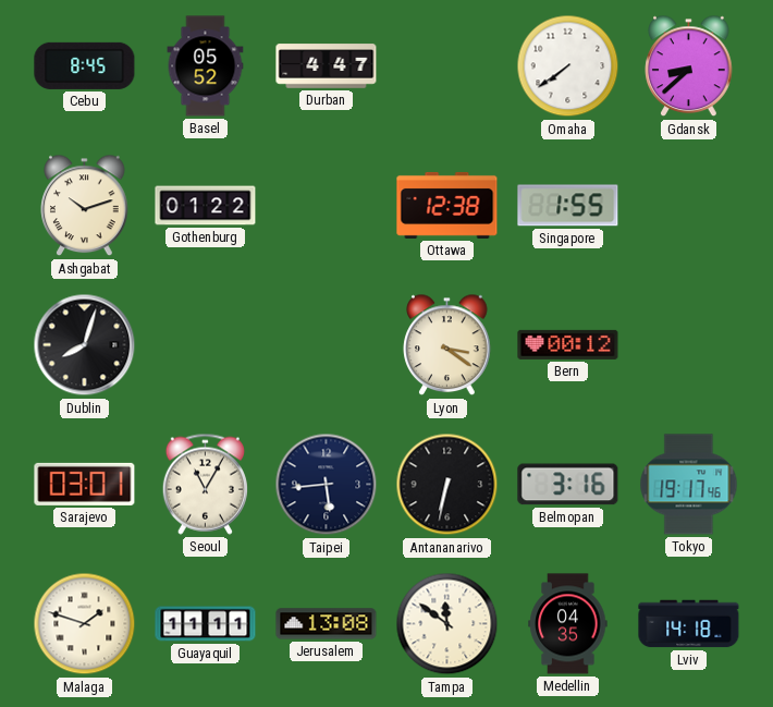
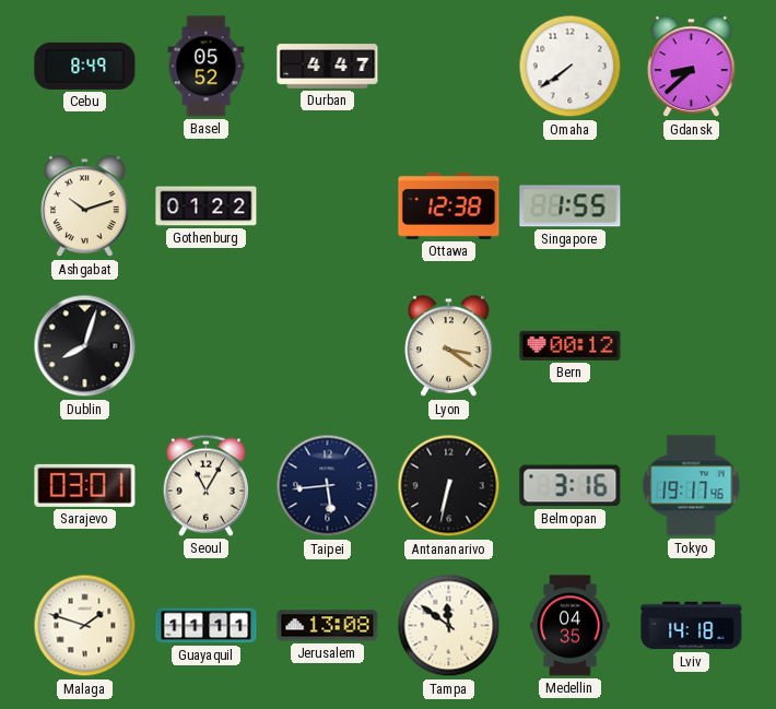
Cebu: 8:45 -> 8:49 (85, 66)
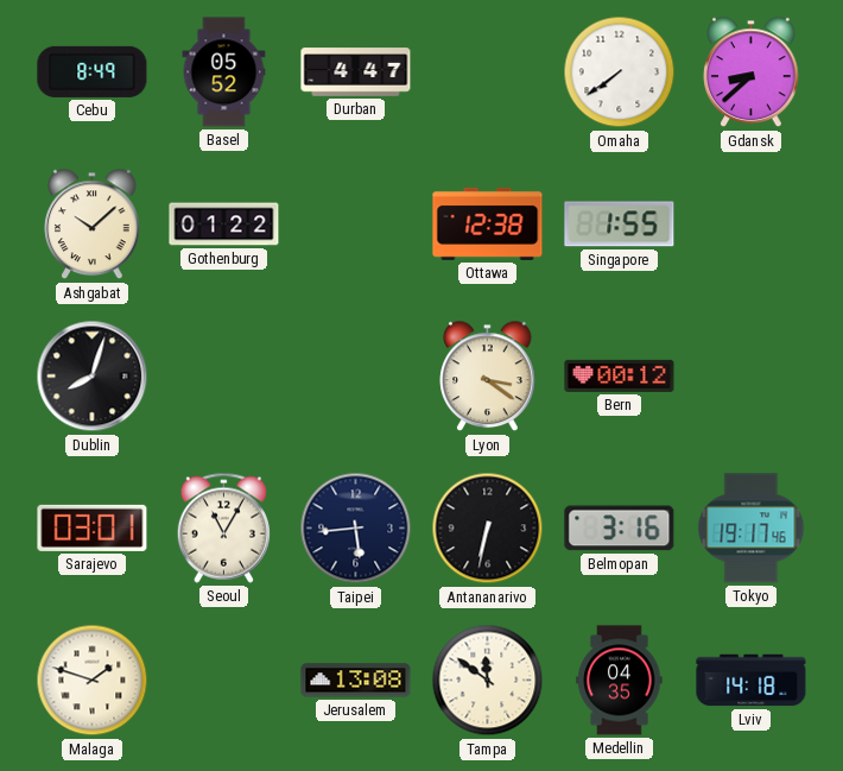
Ashgabat: 10:12 -> 10:08 (93, 225)
Guayaquil: 11:11 -> none (207, 626)
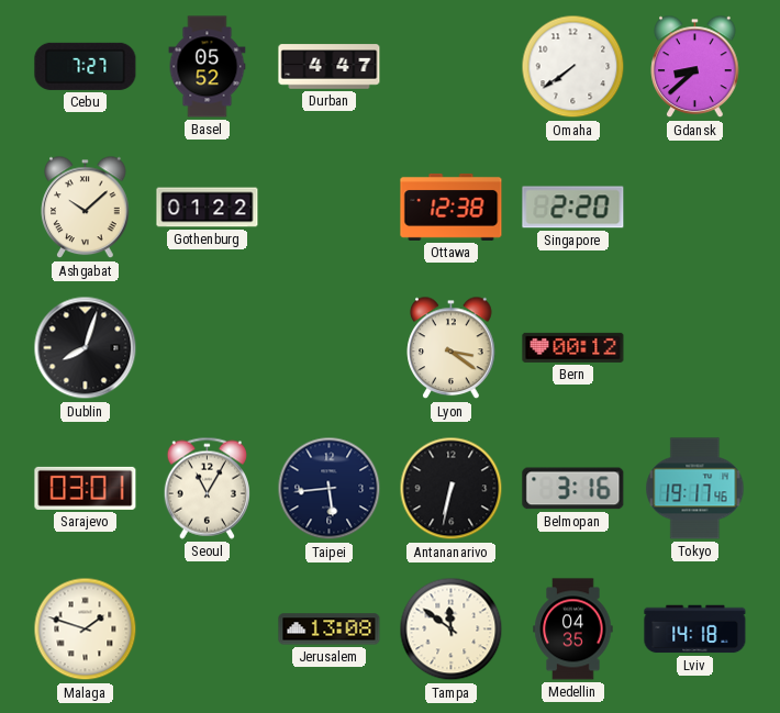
Cebu: 8:49 -> 7:27 (86, 66)
Singapore: 1:55 -> 2:20 (573, 208)
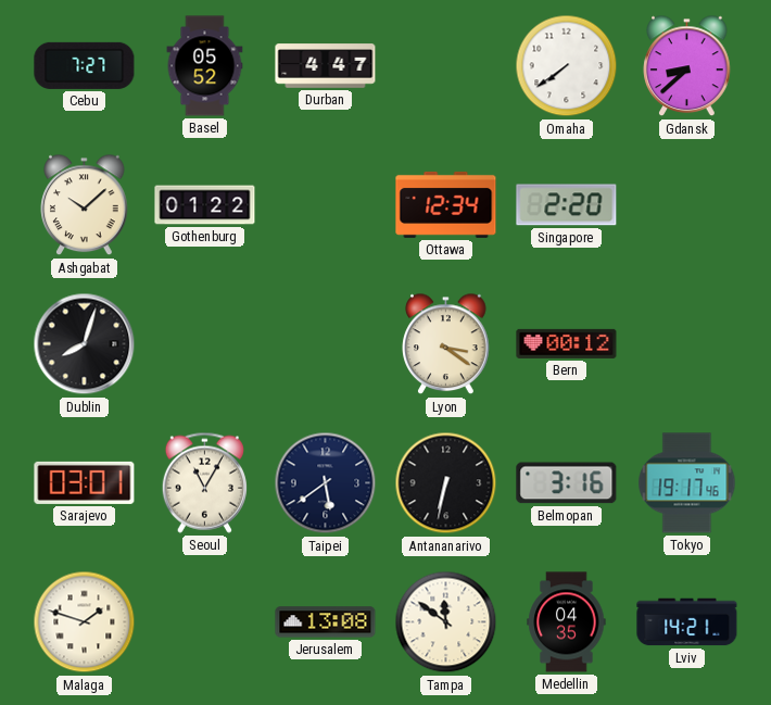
Ottawa: 12:38 -> 12:34 (446, 204)
Taipei: 5:44 -> 5:39 (326, 483)
Lviv: 14:18 -> 14:21 (687, 622)
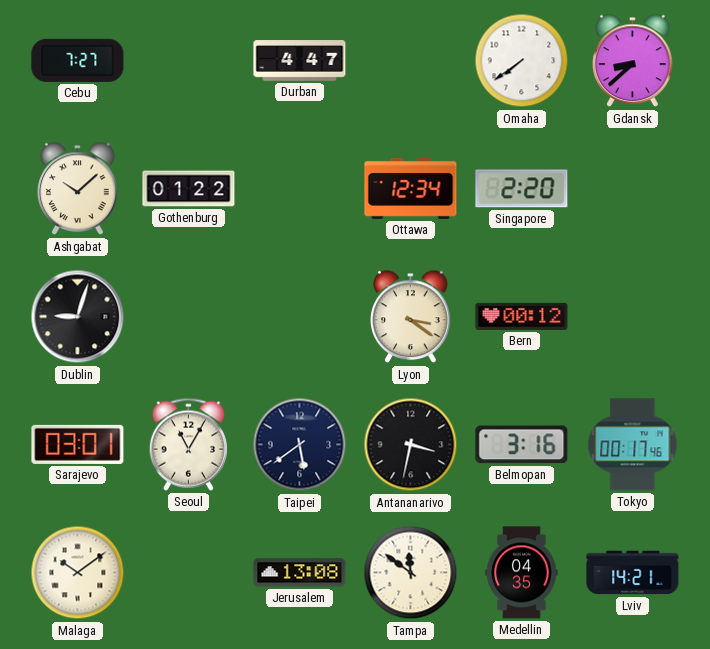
Basel: 05:52 -> none (205, 66)
Dublin: 8:03 -> 9:03 (78, 317)
Antananarivo: 6:32 -> 3:32 (411, 445)
Tokyo: 19:17 -> 00:17 (633, 445)
Malaga: 1:48 -> 10:09 (78, 573)
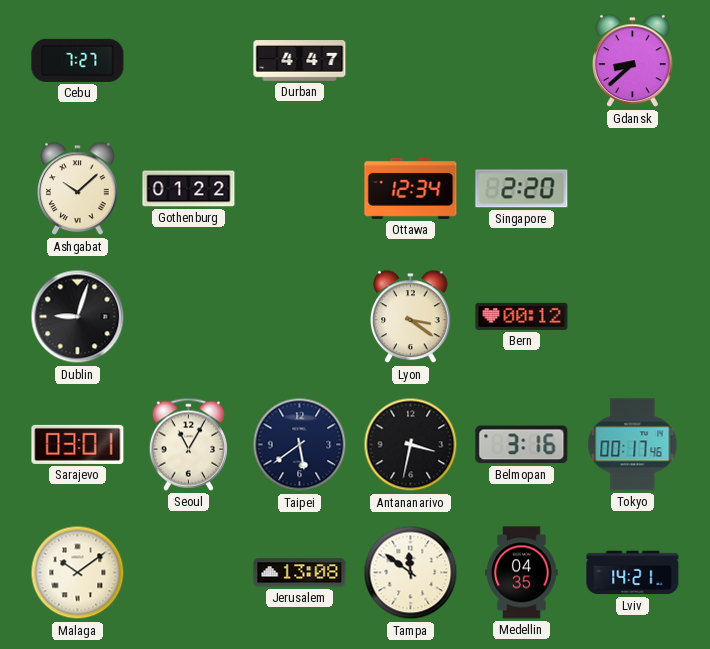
Omaha: 7:39 -> none (522, 61)
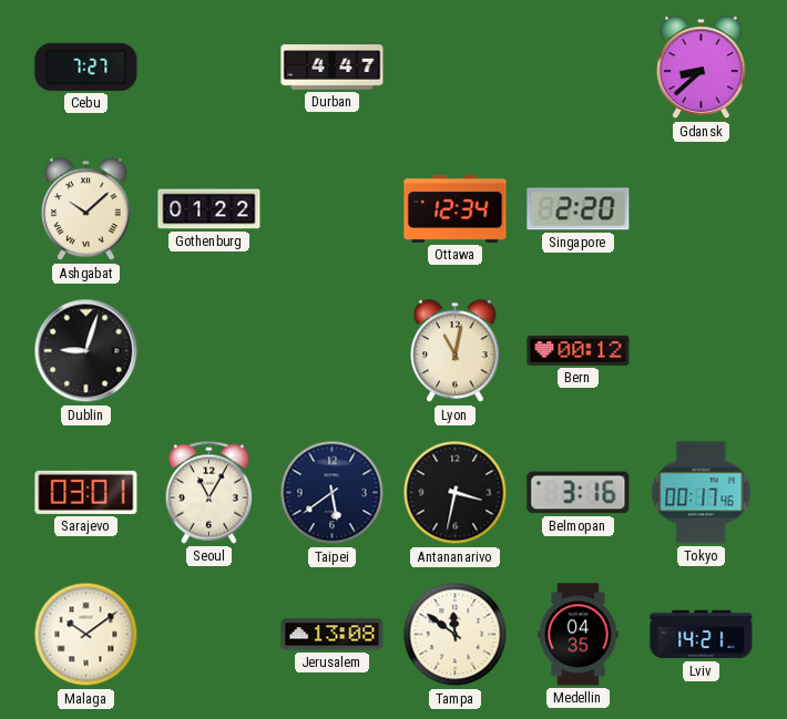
Lyon: 3:21 -> 11:02 (456, 351)
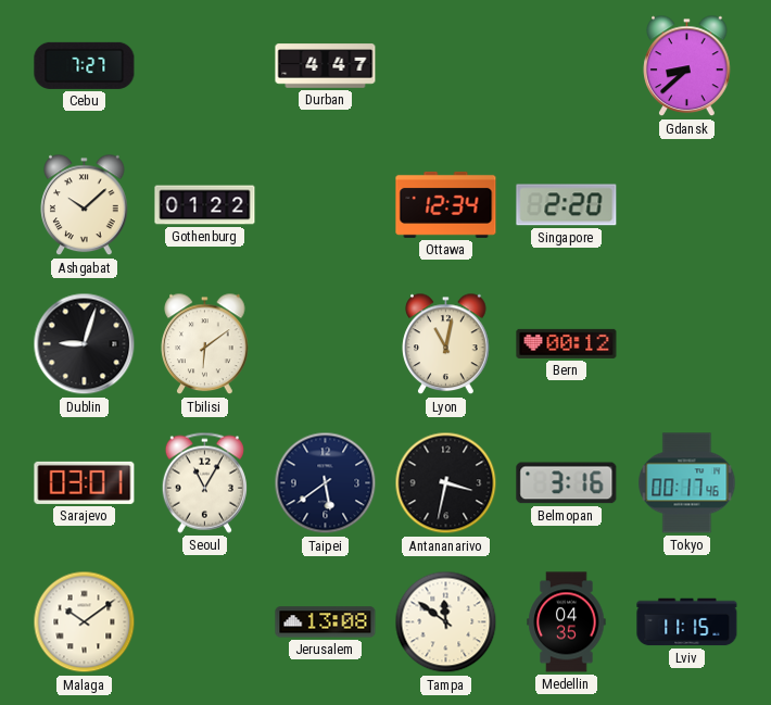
Tbilisi: none -> 6:09 (205, 344)
Lviv: 14:21 -> 11:15 (687, 622)
